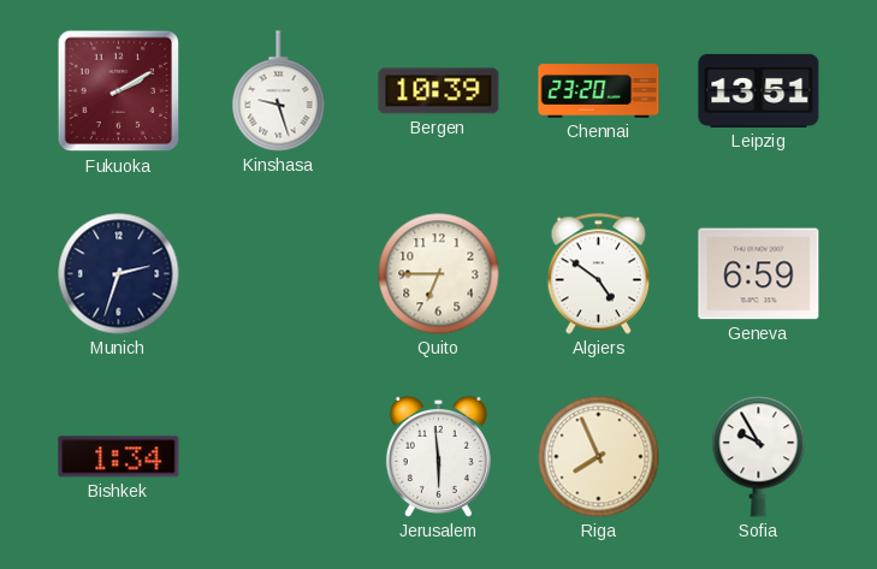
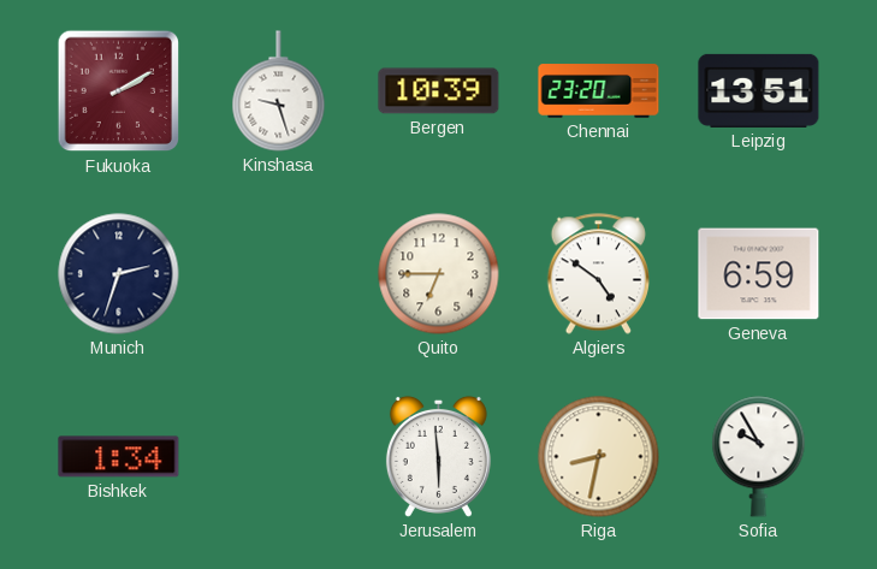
Riga: 7:56 -> 8:32 (599, 457)
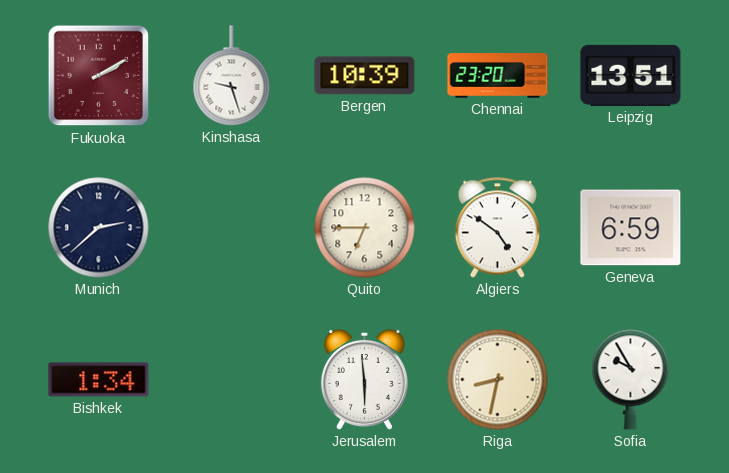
Munich: 2:33 -> 2:38 (99, 228)
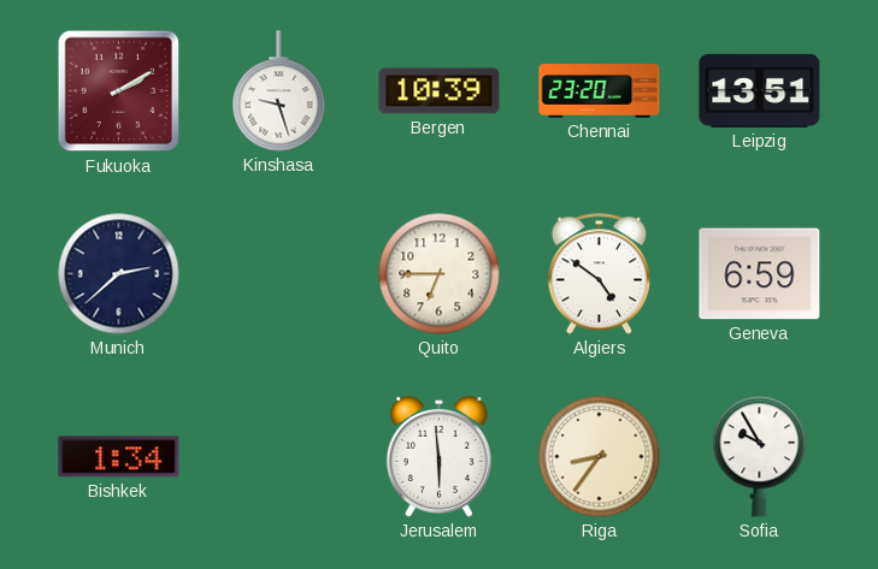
Riga: 8:32 -> 8:36 (600, 457)
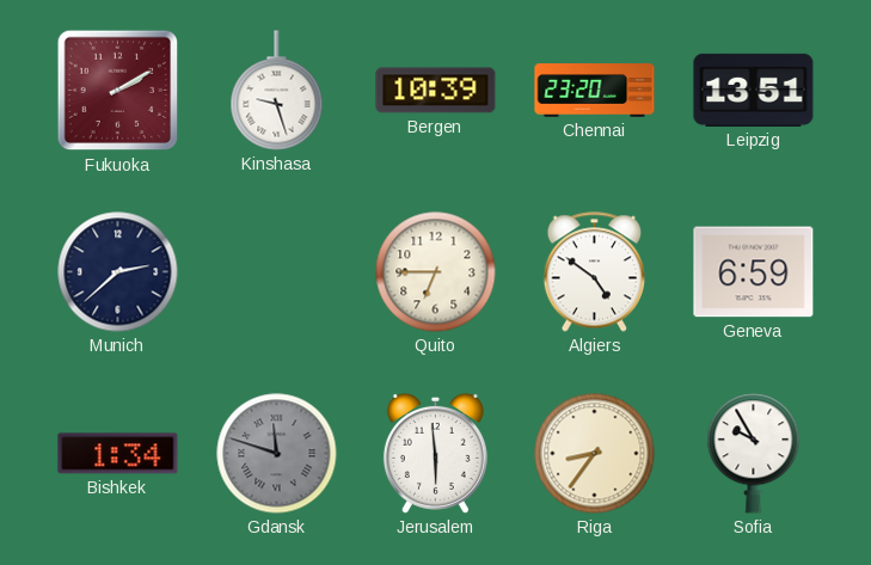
Gdansk: none -> 11:48 (277, 454)
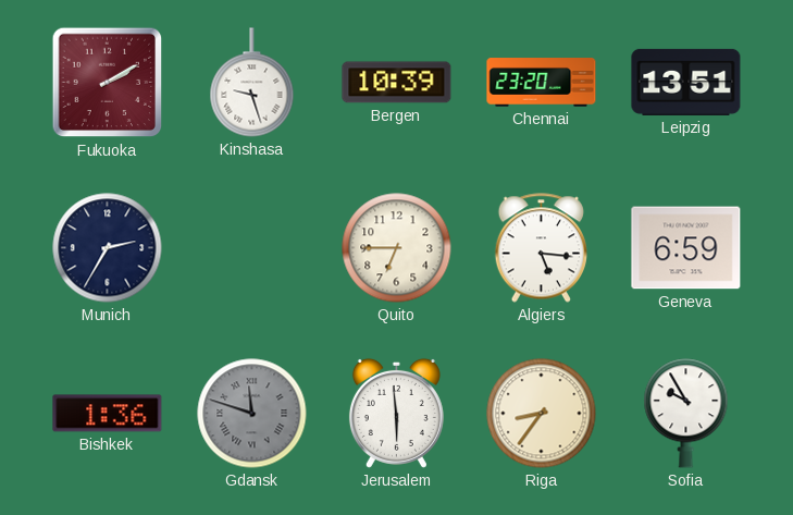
Munich: 2:38 -> 2:35 (108, 248)
Algiers: 4:51 -> 5:16 (541, 248)
Bishkek: 1:34 -> 1:36 (108, 414)
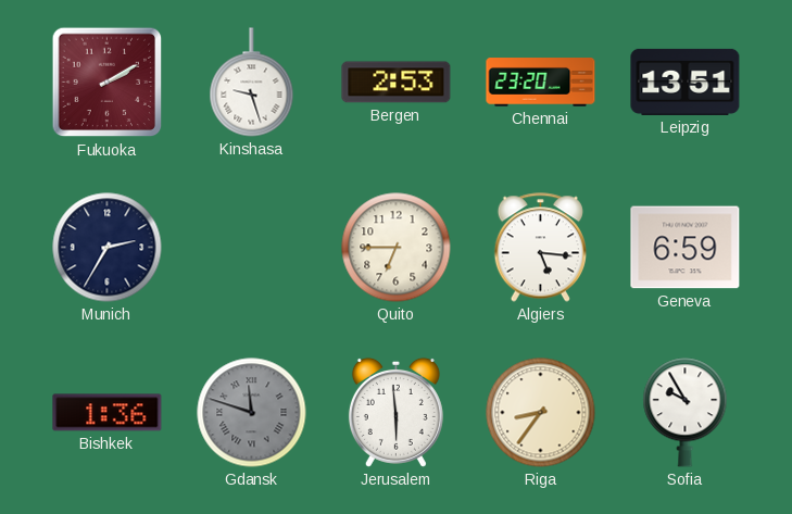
Bergen: 10:39 -> 2:53 (397, 83)
